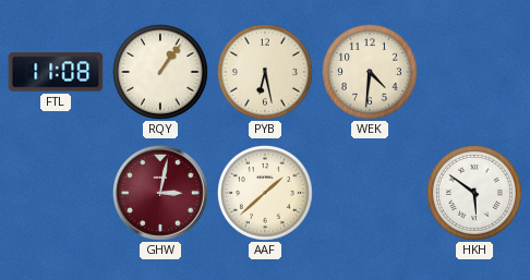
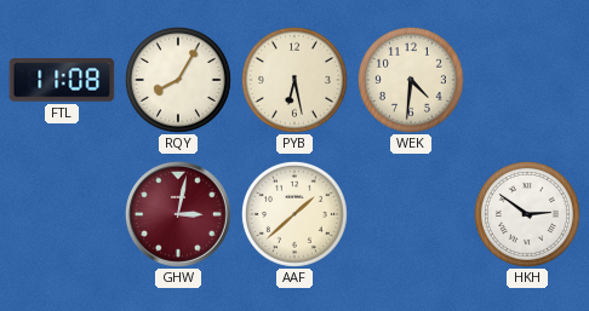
RQY: 1:06 -> 8:05 (178, 80)
HKH: 5:51 -> 2:51 (527, 214)
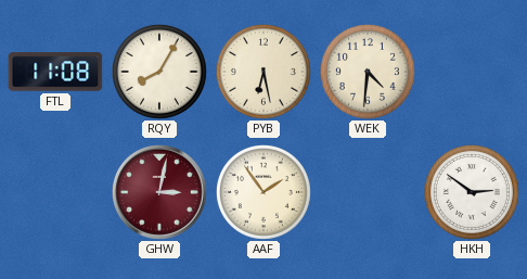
AAF: 1:38 -> 1:54 (263, 192)
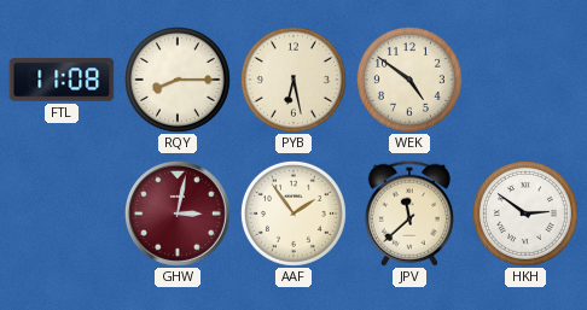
RQY: 8:05 -> 8:15 (178, 80)
WEK: 4:31 -> 4:51 (409, 80)
JPV: none -> 11:38 (409, 214)
